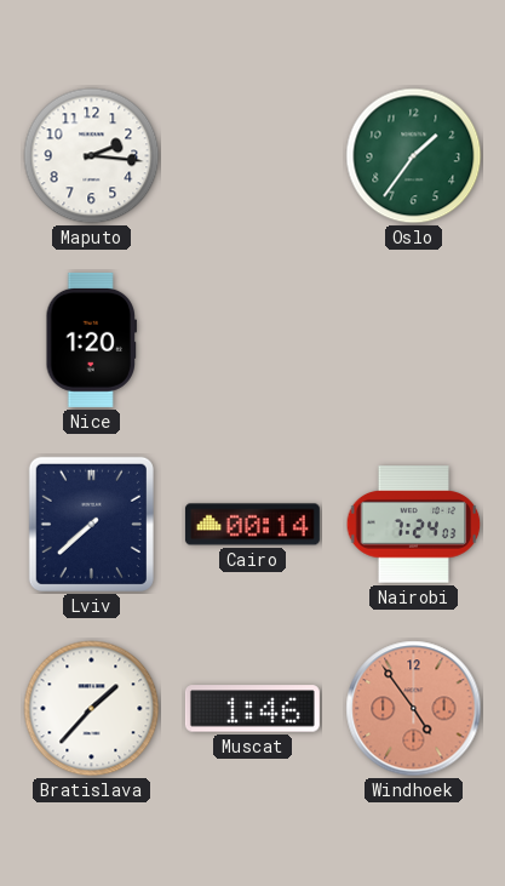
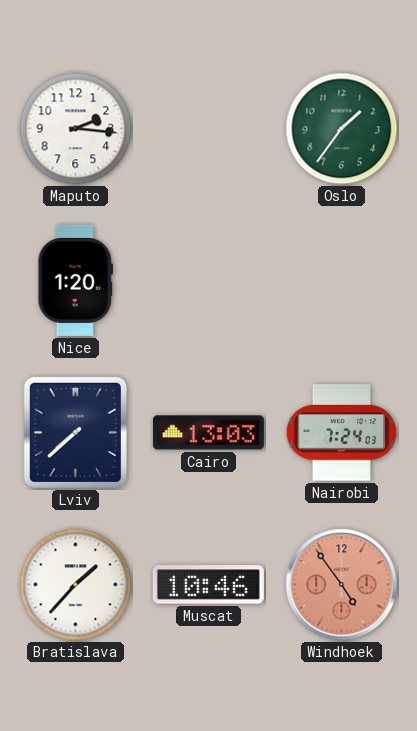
Cairo: 00:14 -> 13:03 (208, 433)
Muscat: 1:46 -> 10:46 (208, 585)
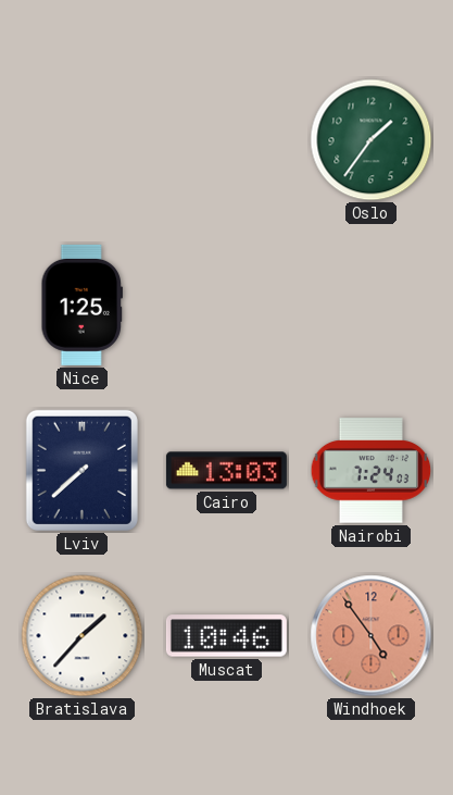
Maputo: 2:16 -> none (76, 129)
Nice: 1:20 -> 1:25 (81, 305)
